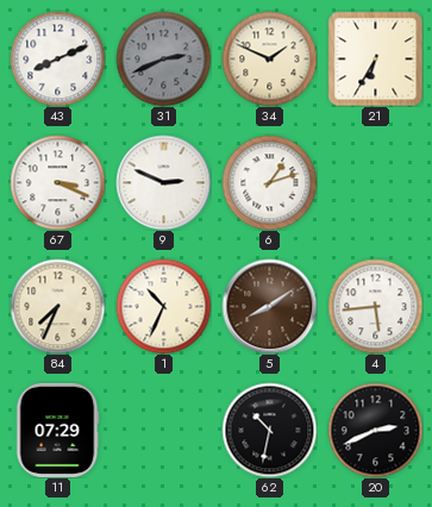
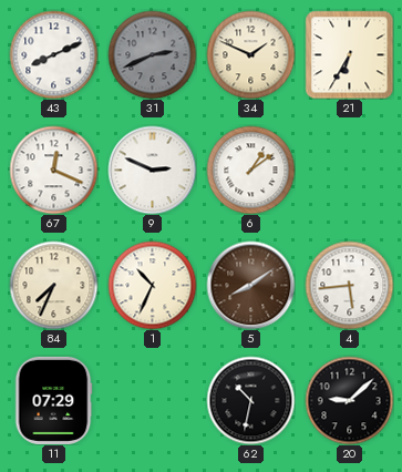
67: 3:19 -> 12:19 (53, 170)
6: 1:12 -> 1:09 (250, 170)
20: 2:41 -> 9:08 (349, 400)
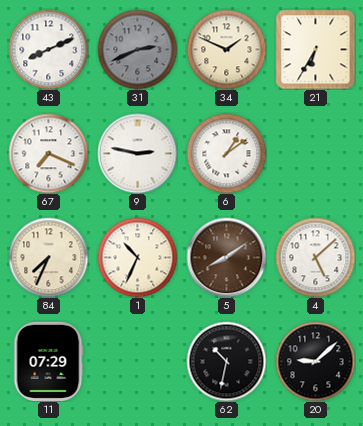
67: 12:19 -> 7:19 (48, 153)
9: 2:49 -> 2:47 (137, 153)
4: 5:44 -> 5:08 (315, 257)
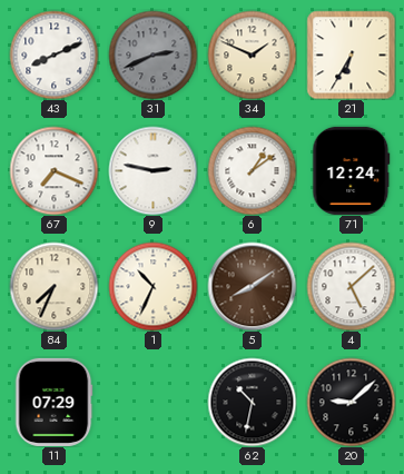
71: none -> 12:24 (352, 170)
